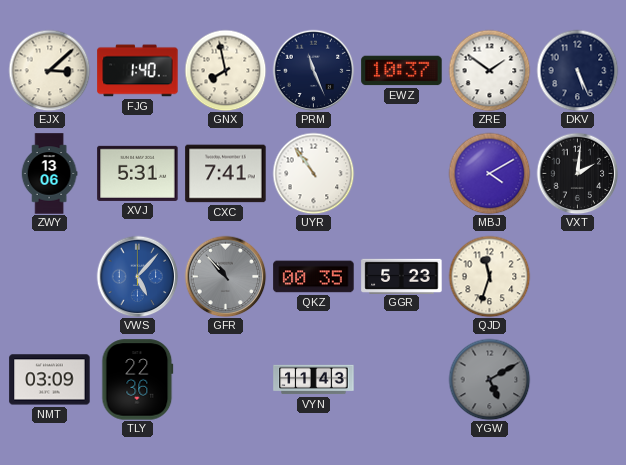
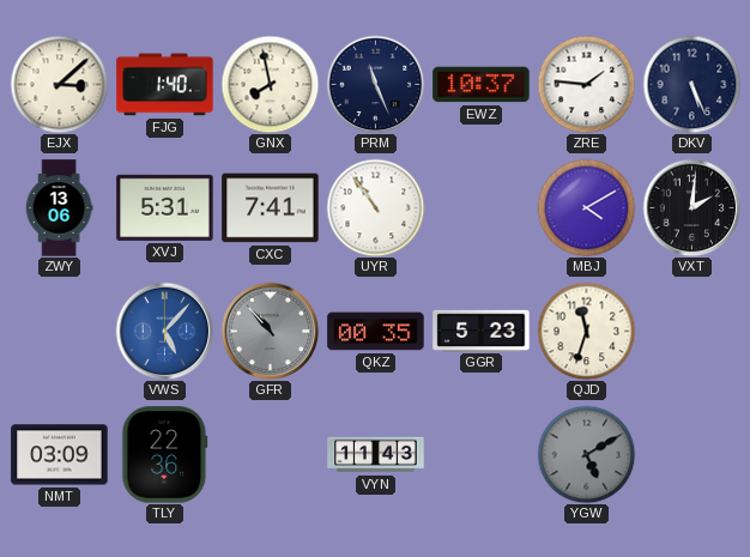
ZRE: 1:51 -> 1:46 (586, 84)
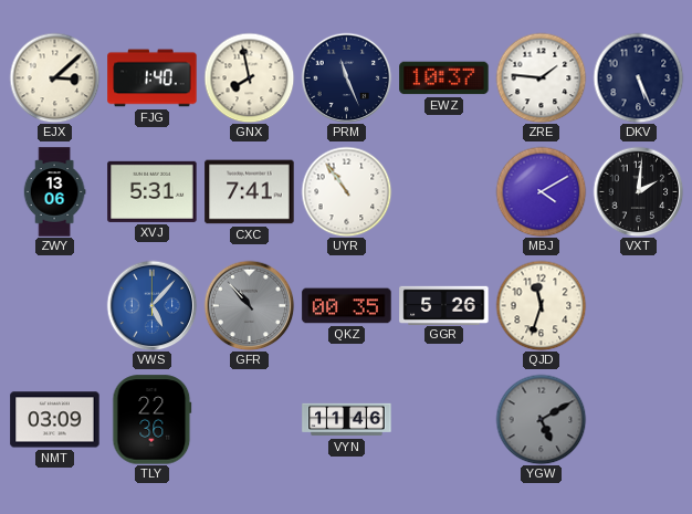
GGR: 5:23 -> 5:26 (444, 305)
VYN: 11:43 -> 11:46 (347, 420)
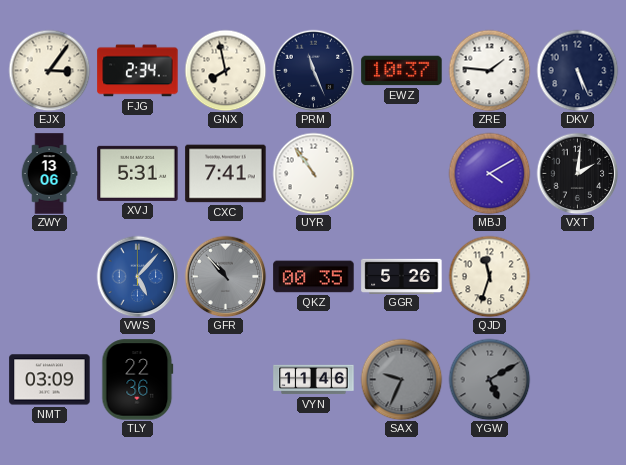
EJX: 3:08 -> 3:06 (49, 70)
FJG: 1:40 -> 2:34 (138, 71)
SAX: none -> 9:34 (401, 379)
